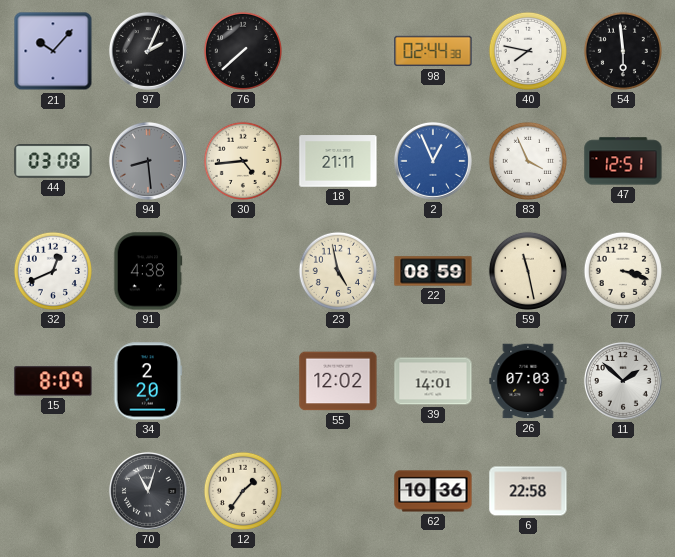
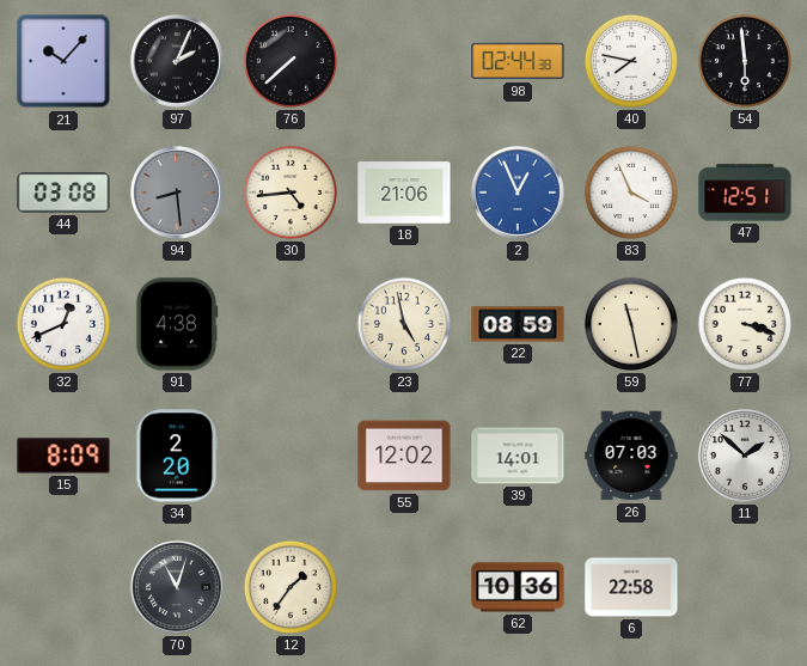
18: 21:11 -> 21:06 (404, 193)
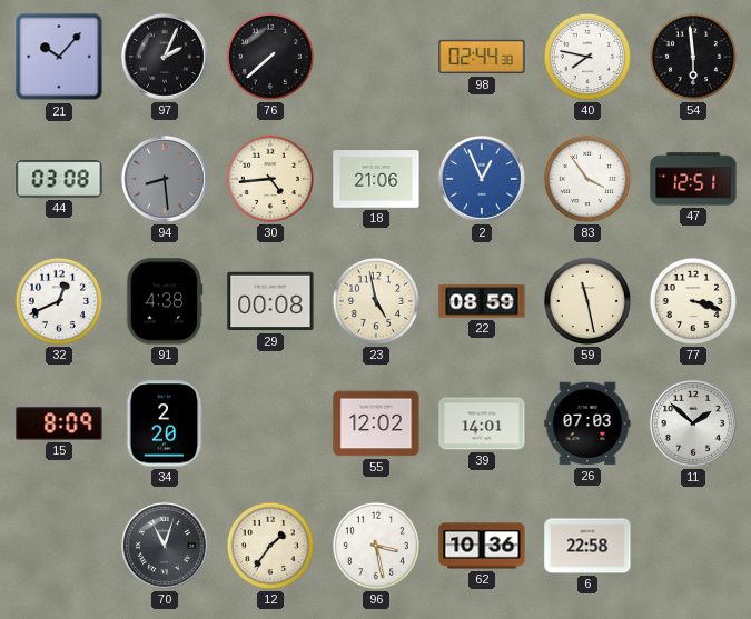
83: 3:56 -> 3:54 (587, 179)
29: none -> 00:08 (270, 301)
96: none -> 3:28 (376, 546)
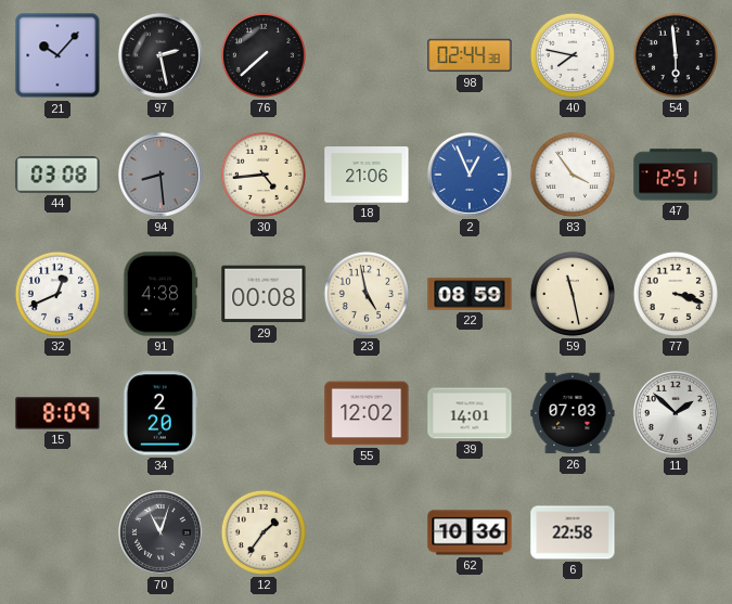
97: 2:04 -> 2:28 (160, 55)
96: 3:28 -> none (376, 546)
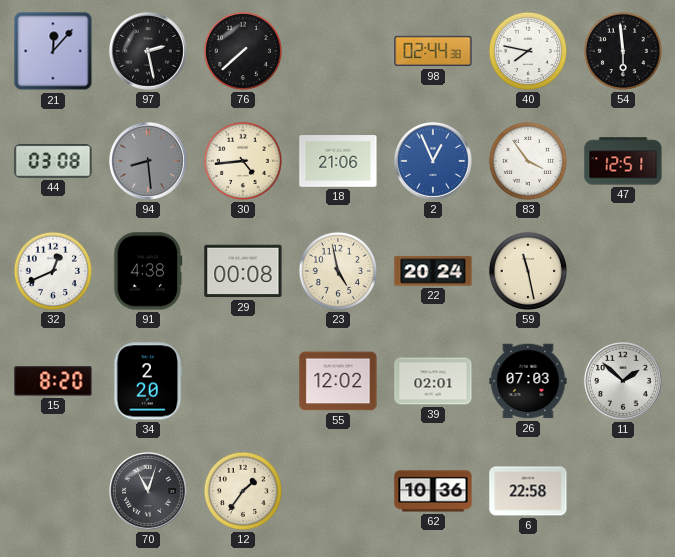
21: 10:07 -> 12:07 (53, 51)
22: 08:59 -> 20:24 (433, 271)
77: 3:18 -> none (676, 294)
15: 8:09 -> 8:20 (53, 381)
39: 14:01 -> 02:01 (433, 381)
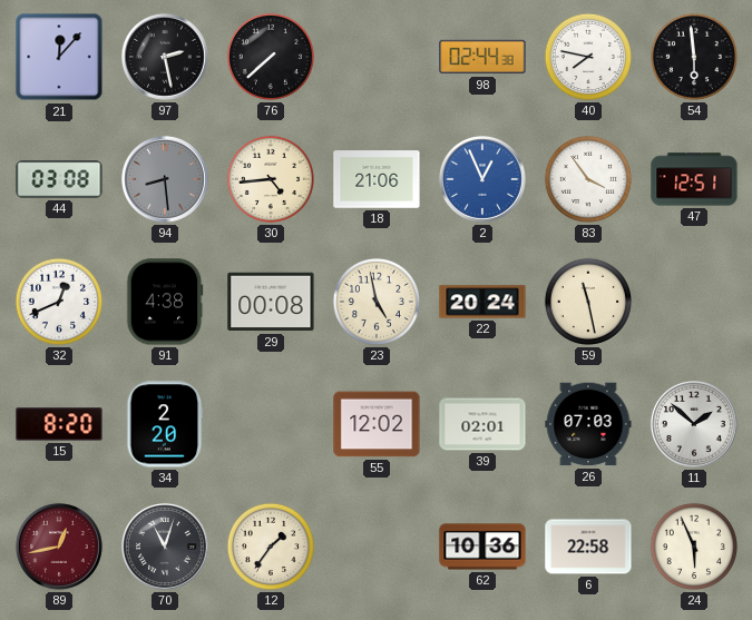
89: none -> 12:43 (59, 547)
24: none -> 5:56 (694, 547)
